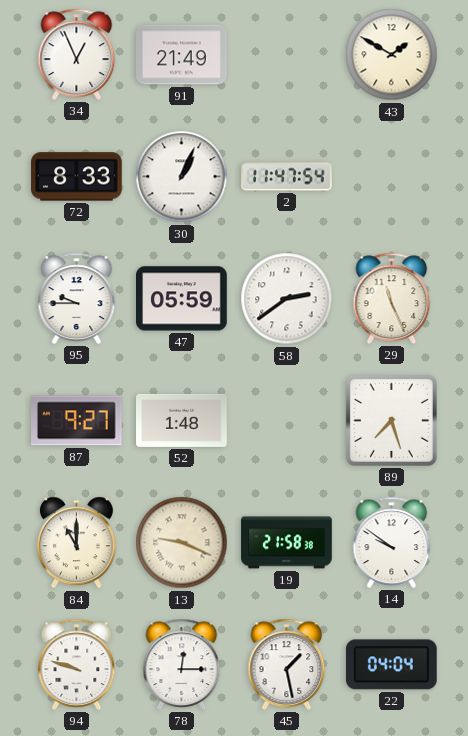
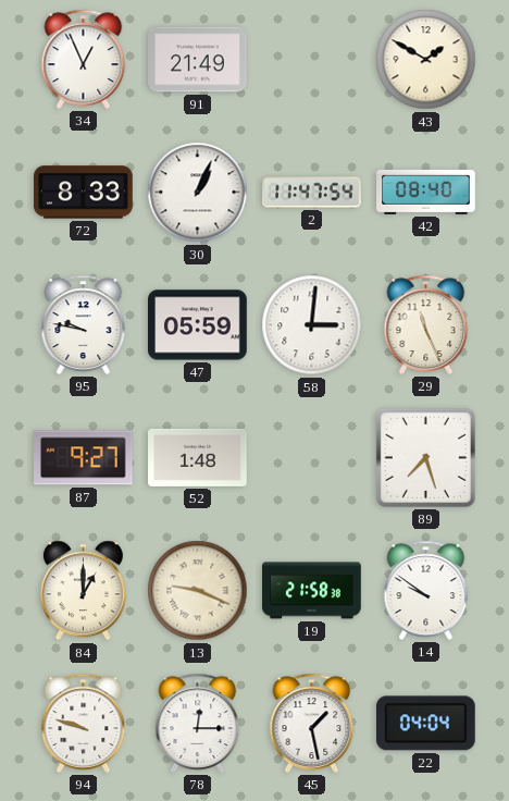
42: none -> 08:40 (426, 192)
95: 9:45 -> 9:47 (84, 324)
58: 2:39 -> 3:01 (312, 325)
84: 11:00 -> 1:00 (83, 591)
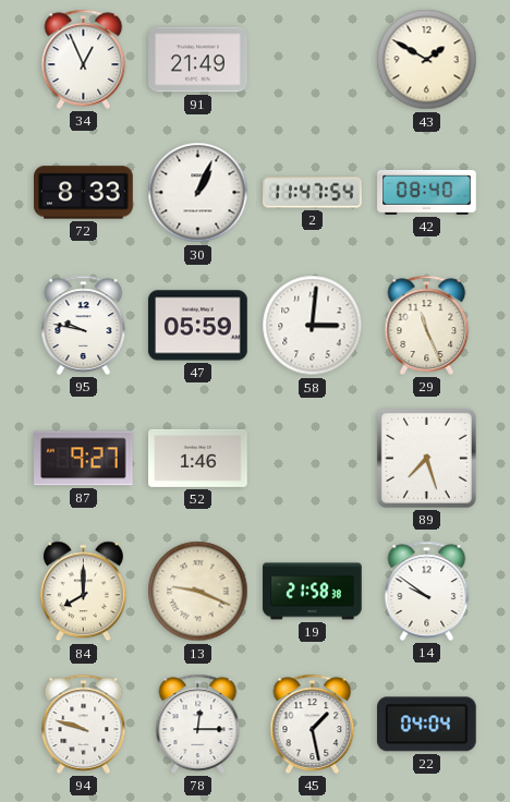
52: 1:48 -> 1:46 (198, 458)
84: 1:00 -> 8:00 (83, 592)
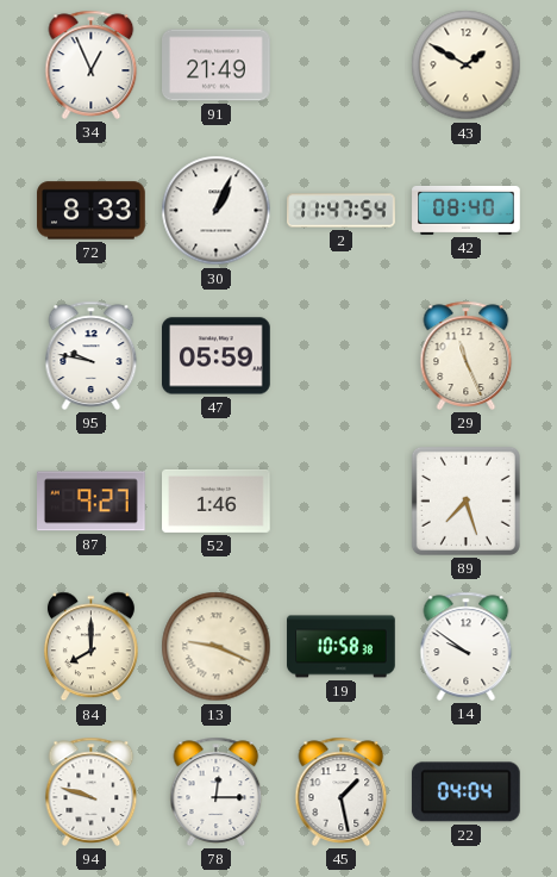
58: 3:01 -> none (313, 326)
19: 21:58 -> 10:58 (342, 647)
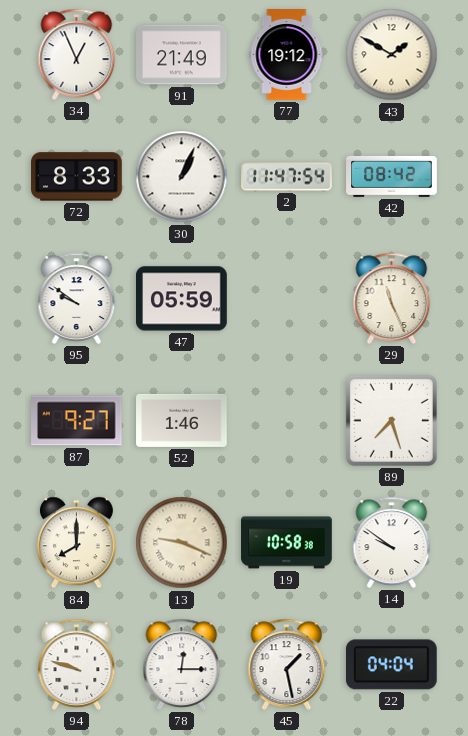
77: none -> 19:12 (287, 55)
42: 08:40 -> 08:42 (392, 176)
95: 9:47 -> 9:51 (77, 298)
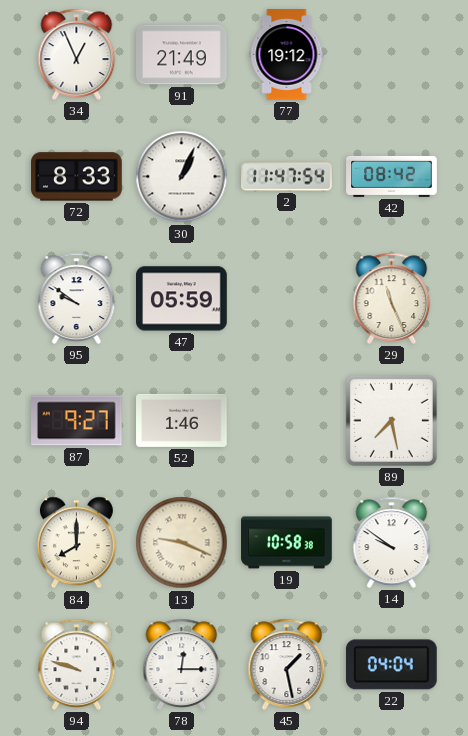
43: 1:50 -> none (392, 55)
89: 7:27 -> 7:28 (391, 420)
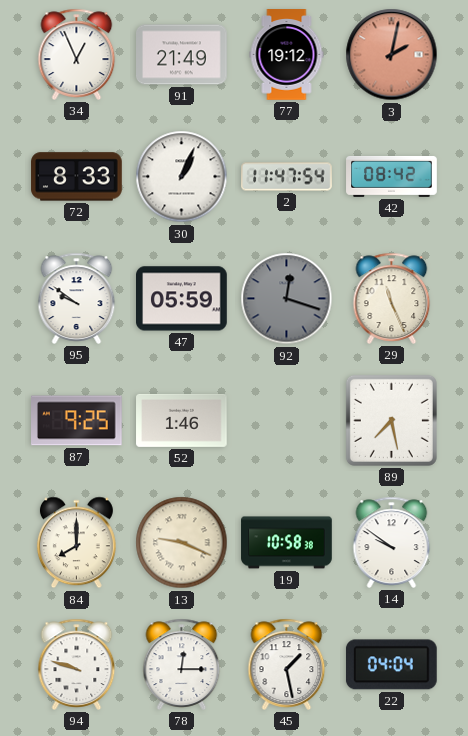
3: none -> 2:02 (392, 55)
92: none -> 12:18 (287, 299)
87: 9:27 -> 9:25 (77, 421)
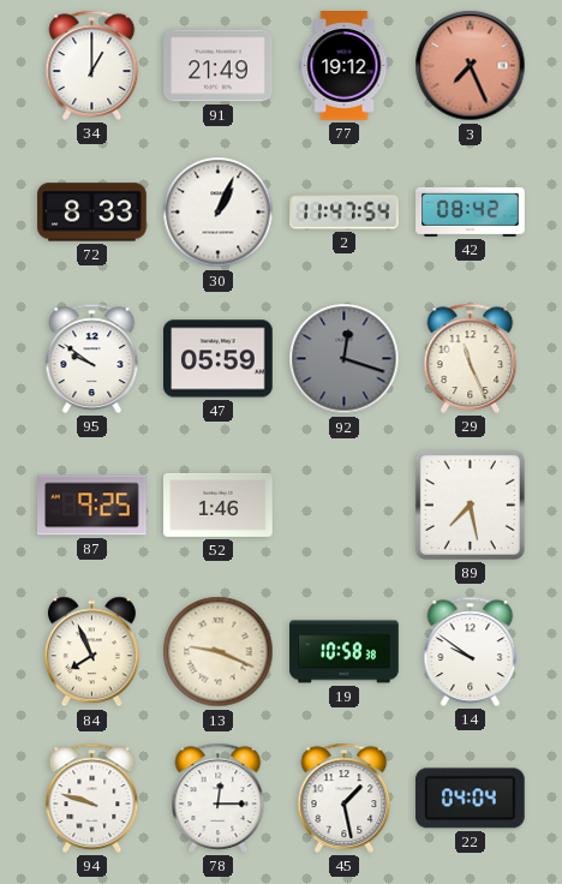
34: 12:56 -> 1:00 (92, 65)
3: 2:02 -> 7:26 (471, 66)
84: 8:00 -> 7:56 (91, 652)
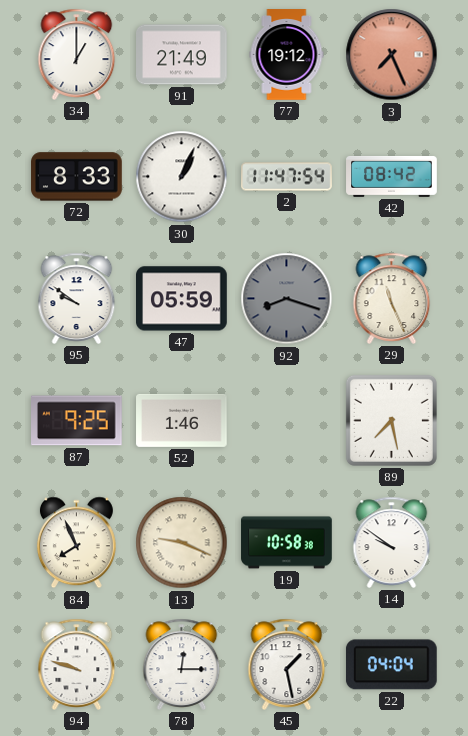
92: 12:18 -> 8:18 (287, 299)
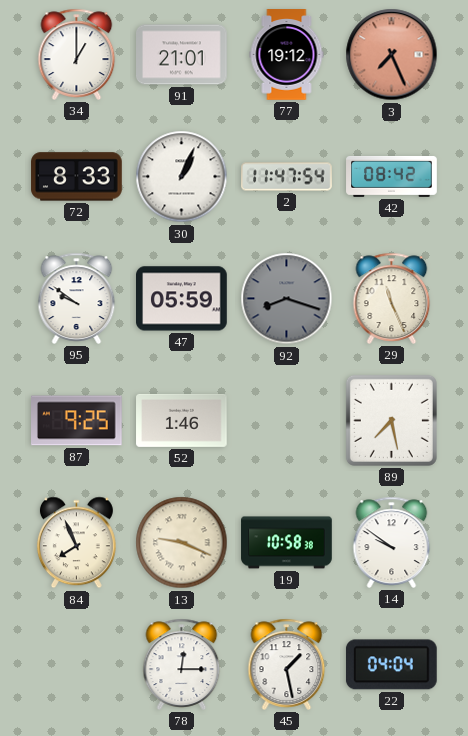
91: 21:49 -> 21:01 (182, 55)
94: 9:48 -> none (77, 664)
